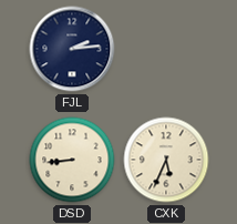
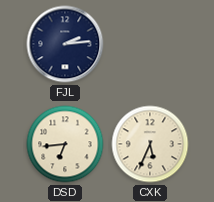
DSD: 8:44 -> 6:44 (65, 144)
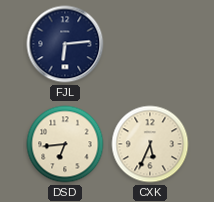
FJL: 2:14 -> 6:14 (65, 44)
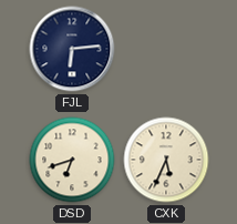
DSD: 6:44 -> 6:42 (72, 160)
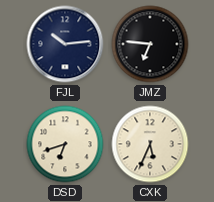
FJL: 6:14 -> 10:14 (65, 44)
JMZ: none -> 6:46 (150, 44)
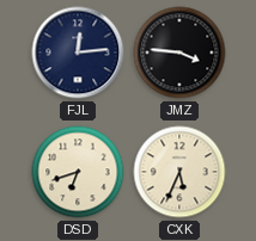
FJL: 10:14 -> 12:14 (78, 52)
JMZ: 6:46 -> 3:46 (179, 52)
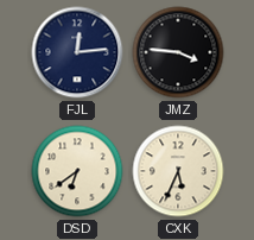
DSD: 6:42 -> 6:39 (77, 171)
